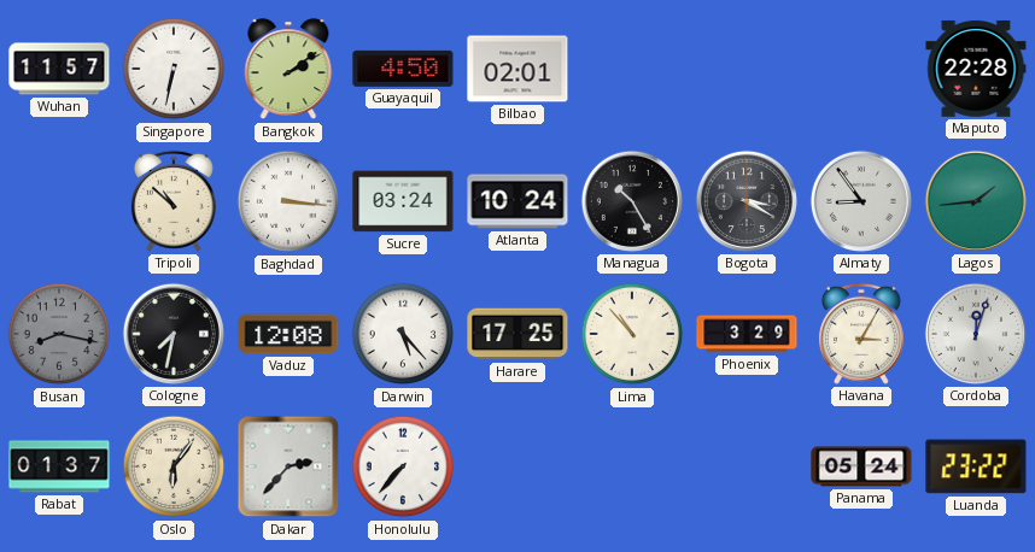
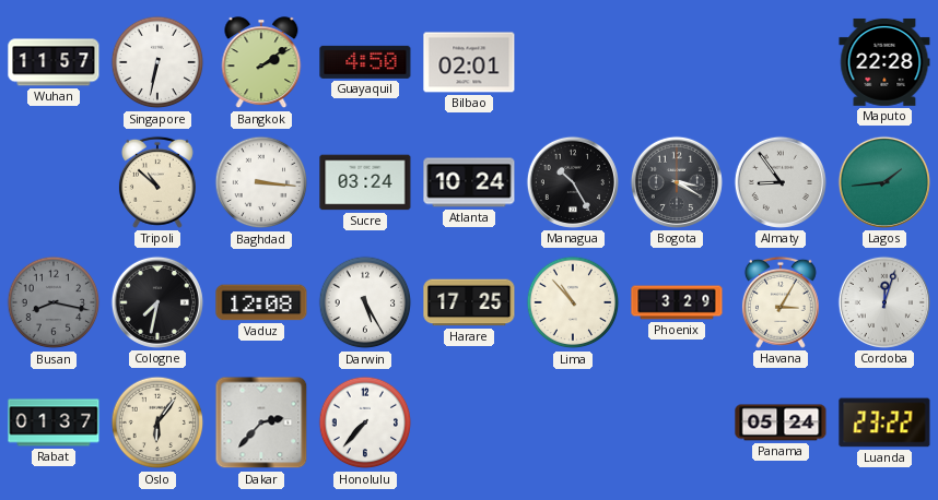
Darwin: 5:23 -> 5:25 (365, 302)
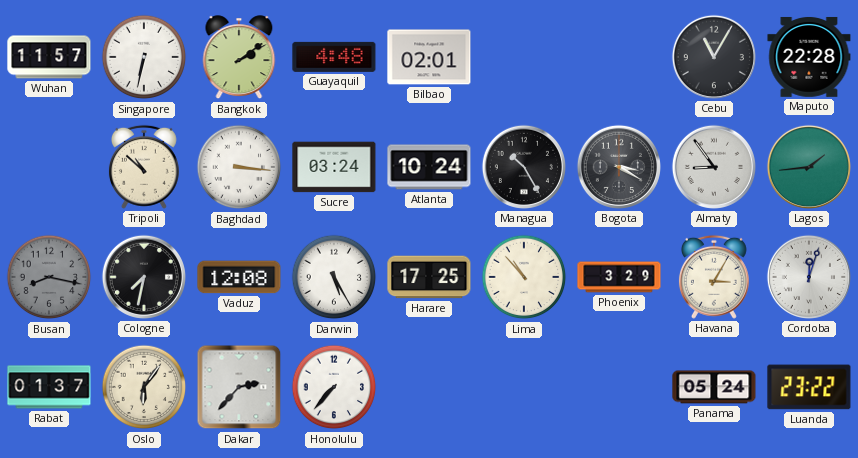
Guayaquil: 4:50 -> 4:48 (334, 57)
Cebu: none -> 11:05 (714, 57)
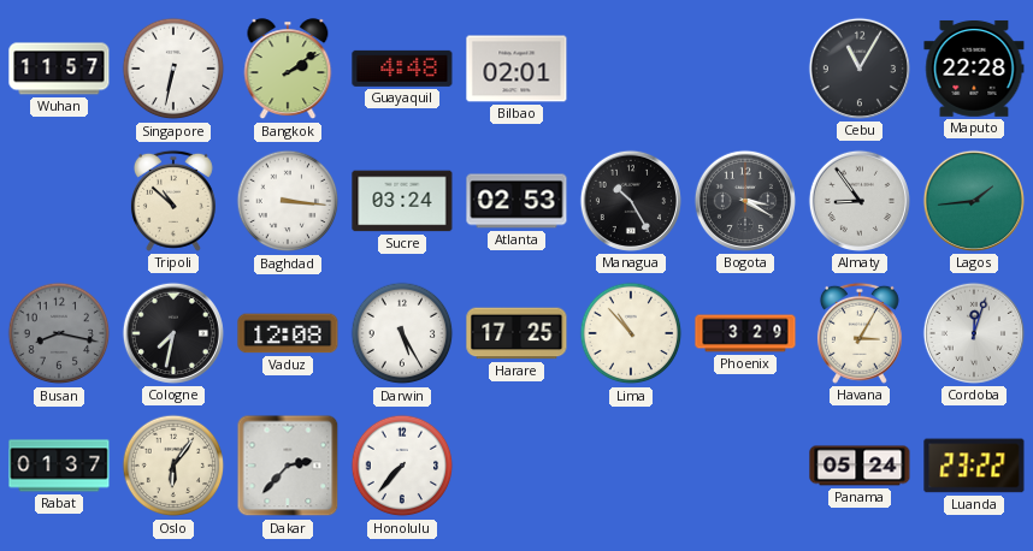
Atlanta: 10:24 -> 02:53 (516, 201)
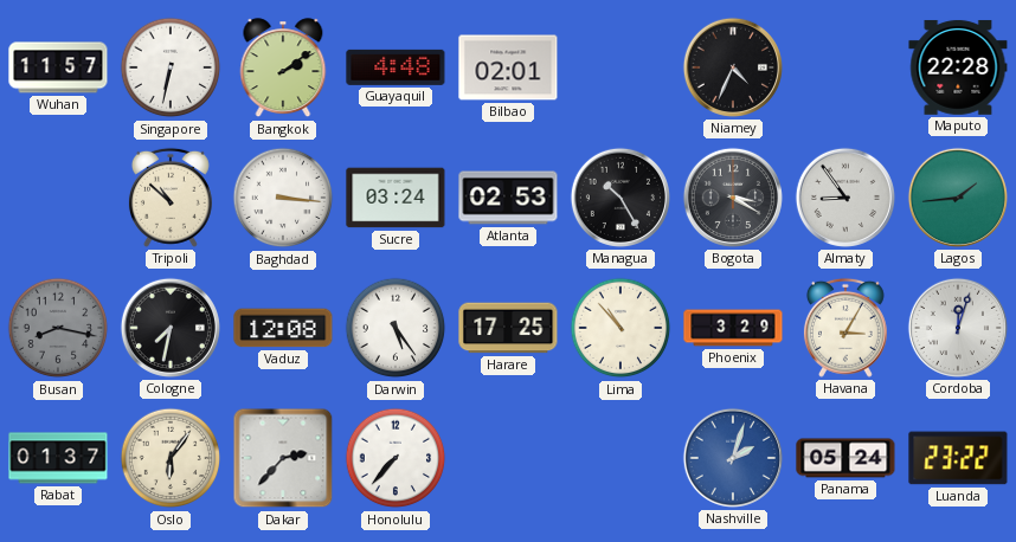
Niamey: none -> 4:34 (733, 67)
Cebu: 11:05 -> none (860, 69)
Darwin: 5:25 -> 5:24 (396, 328)
Nashville: none -> 2:03 (733, 458)
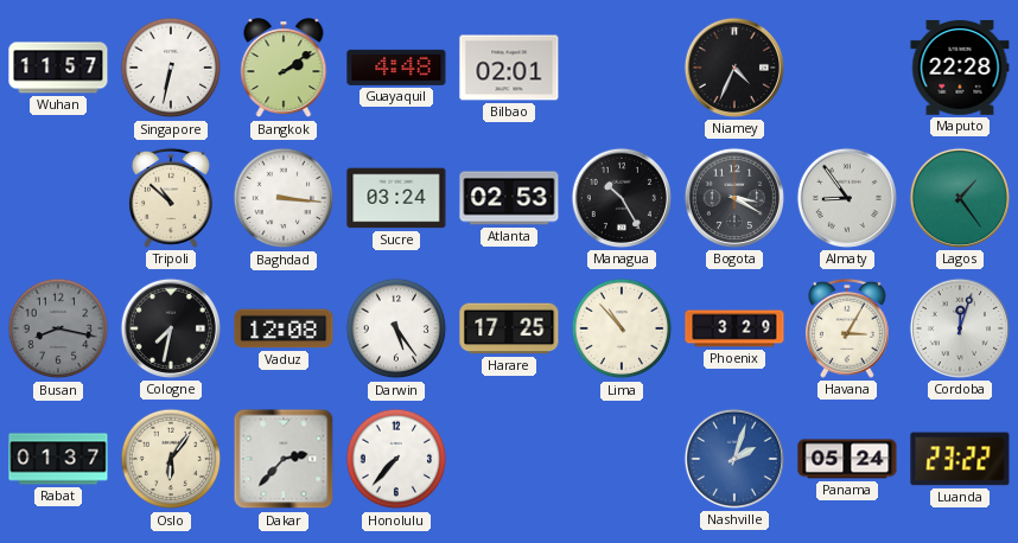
Lagos: 1:44 -> 1:24 (960, 198)
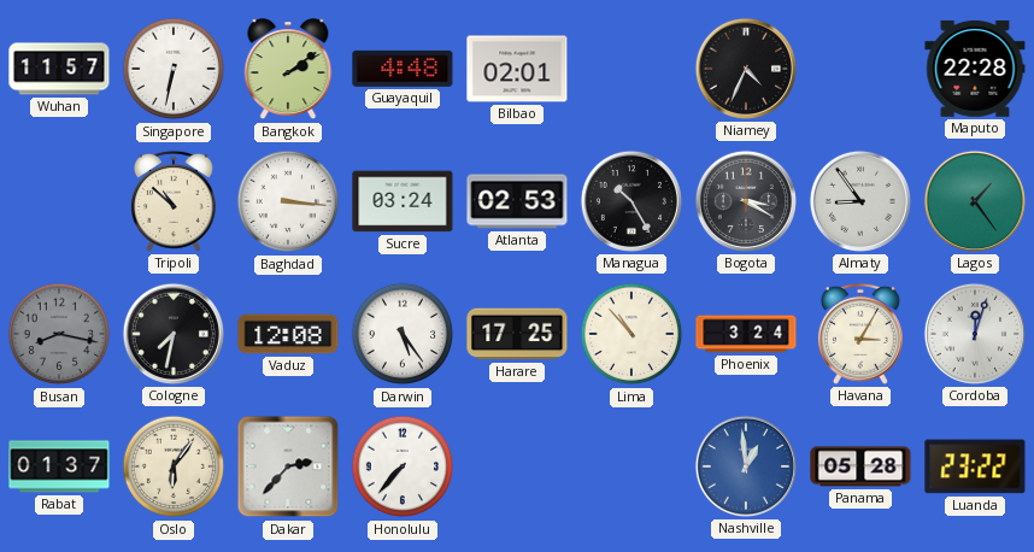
Phoenix: 3:29 -> 3:24 (746, 334)
Nashville: 2:03 -> 12:59 (746, 466)
Panama: 05:24 -> 05:28 (860, 466)
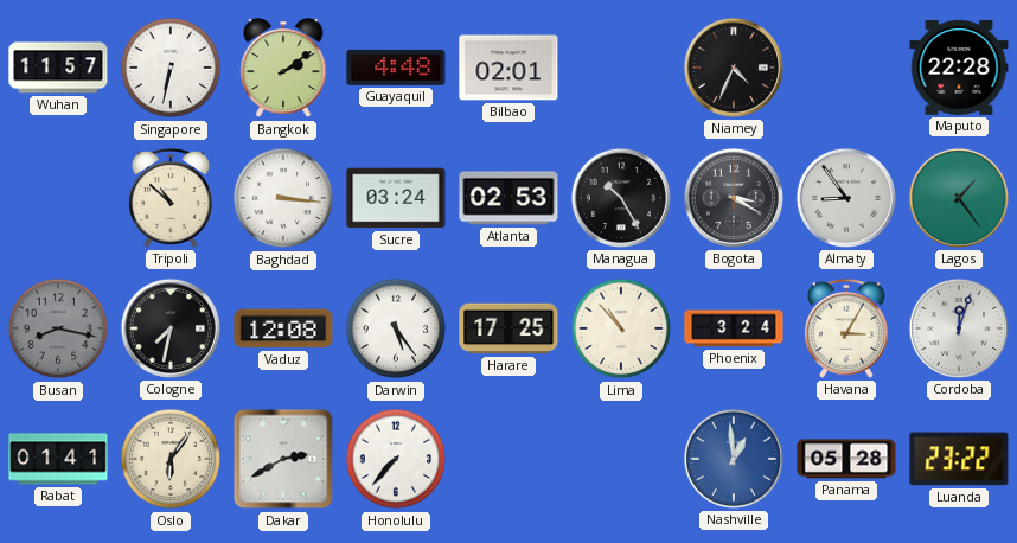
Rabat: 01:37 -> 01:41 (58, 459)
Dakar: 2:37 -> 2:40 (283, 459)
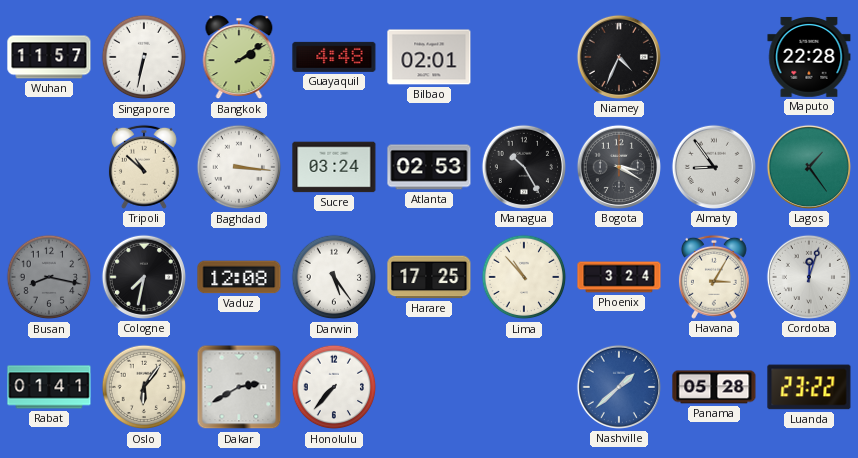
Nashville: 12:59 -> 1:38 (619, 387)
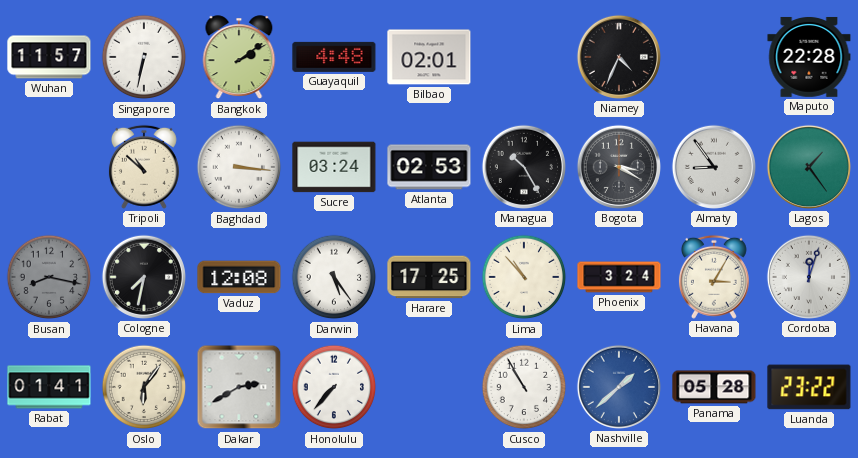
Cusco: none -> 10:55 (524, 387)
